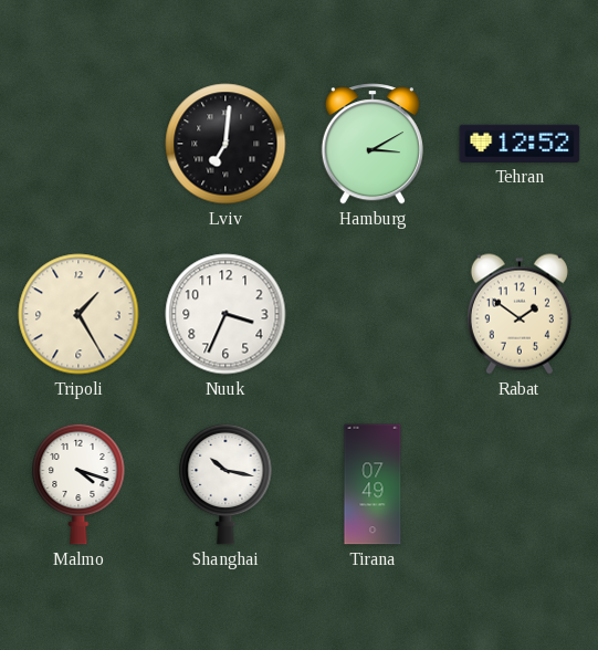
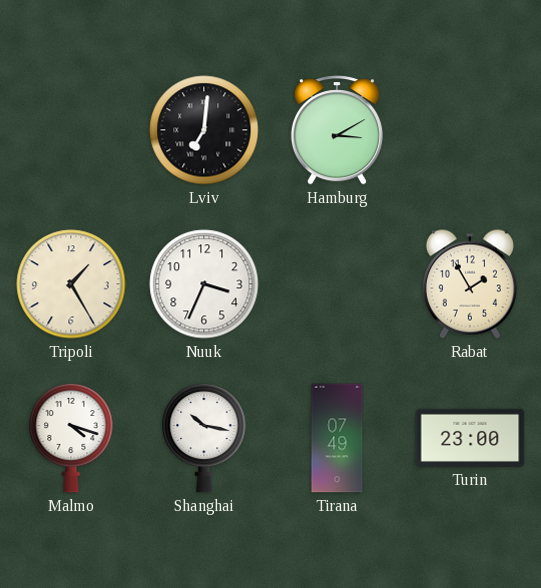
Tehran: 12:52 -> none (520, 144)
Rabat: 1:51 -> 1:55 (470, 284)
Turin: none -> 23:00 (470, 438)
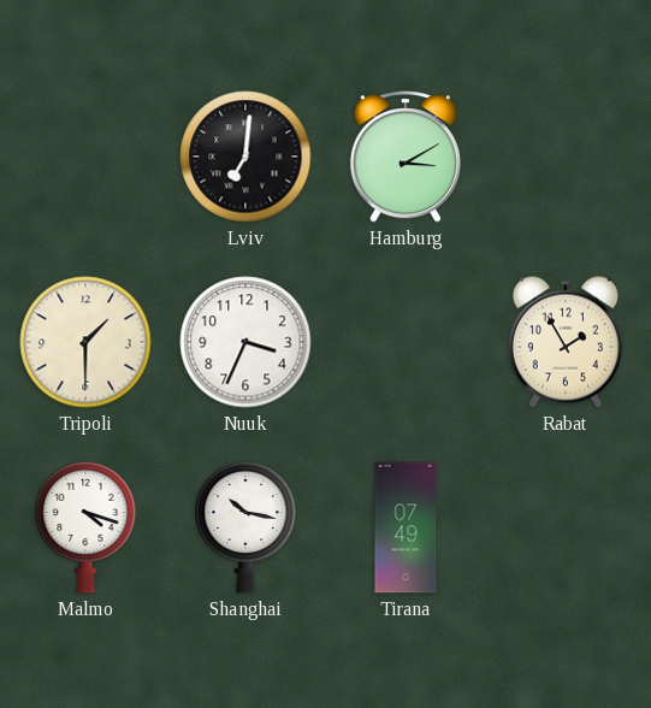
Tripoli: 1:25 -> 1:30 (85, 342)
Turin: 23:00 -> none (470, 438)
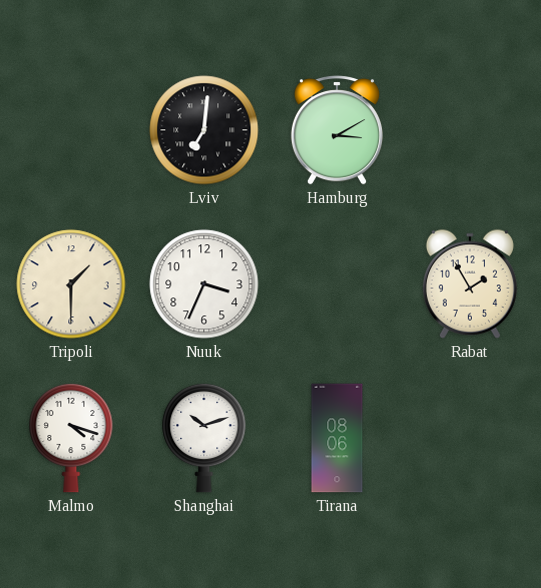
Shanghai: 10:17 -> 10:12 (204, 438)
Tirana: 07:49 -> 08:06 (337, 438)
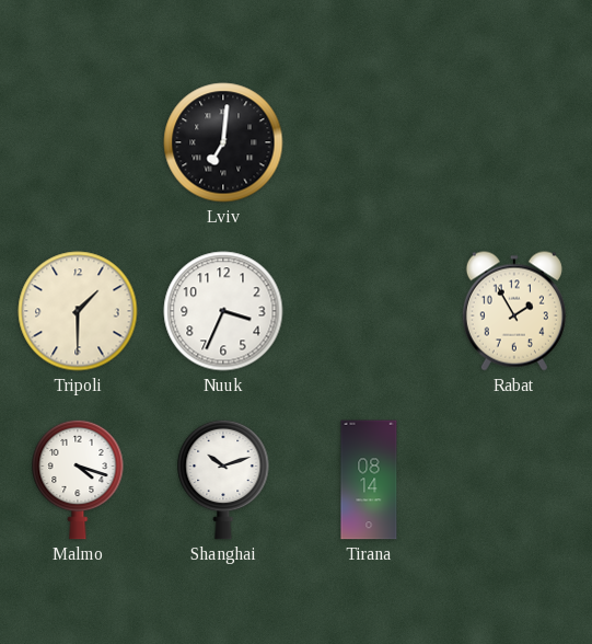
Hamburg: 3:10 -> none (337, 130)
Tirana: 08:06 -> 08:14 (369, 480)
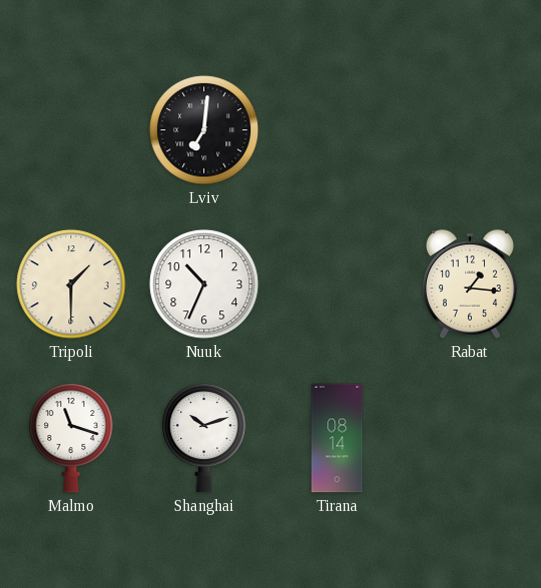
Nuuk: 3:34 -> 10:34 (204, 284)
Rabat: 1:55 -> 1:16 (470, 284)
Malmo: 4:18 -> 11:18 (71, 438)
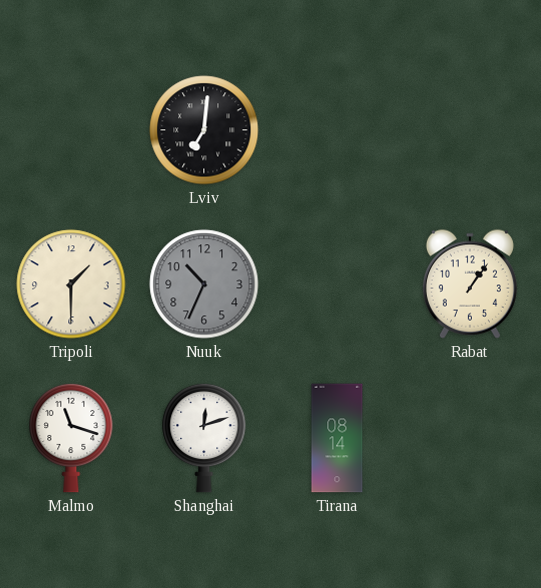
Nuuk dial: white -> grey (204, 284)
Rabat: 1:16 -> 1:06 (470, 284)
Shanghai: 10:12 -> 12:12 (204, 438)
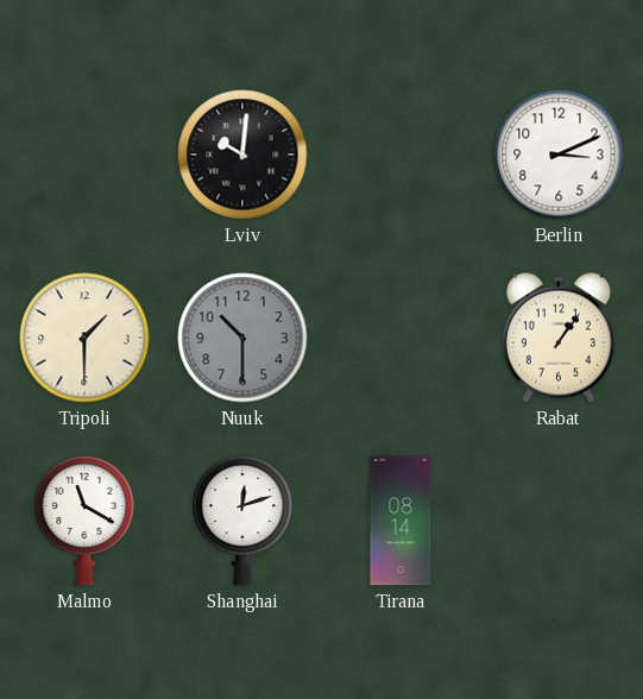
Lviv: 7:01 -> 10:01 (242, 155)
Berlin: none -> 3:11 (559, 155)
Nuuk: 10:34 -> 10:30 (242, 338)
Malmo: 11:18 -> 11:20 (84, 521)
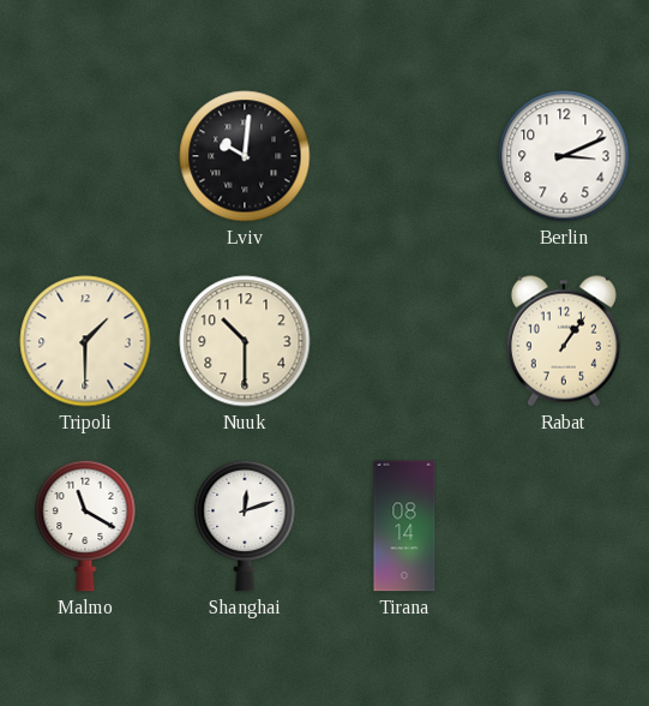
Nuuk dial: grey -> cream (245, 341)
